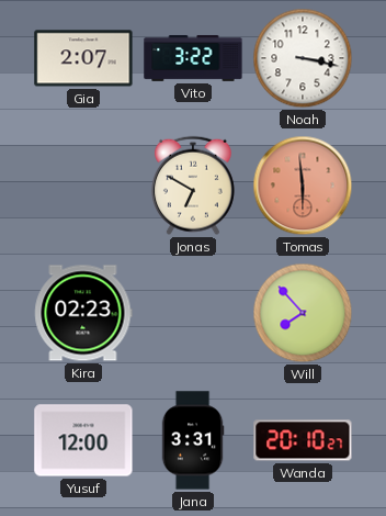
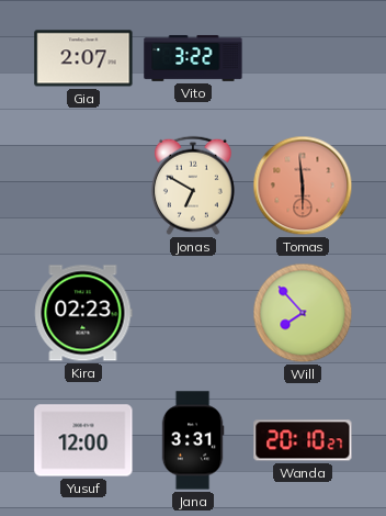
Noah: 3:17 -> none (303, 58)
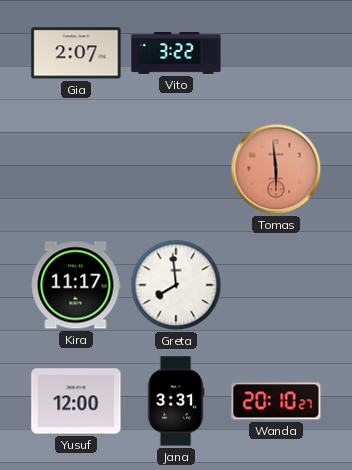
Jonas: 6:50 -> none (193, 186)
Kira: 02:23 -> 11:17 (76, 285)
Greta: none -> 7:59 (176, 285)
Will: 7:53 -> none (303, 313)
